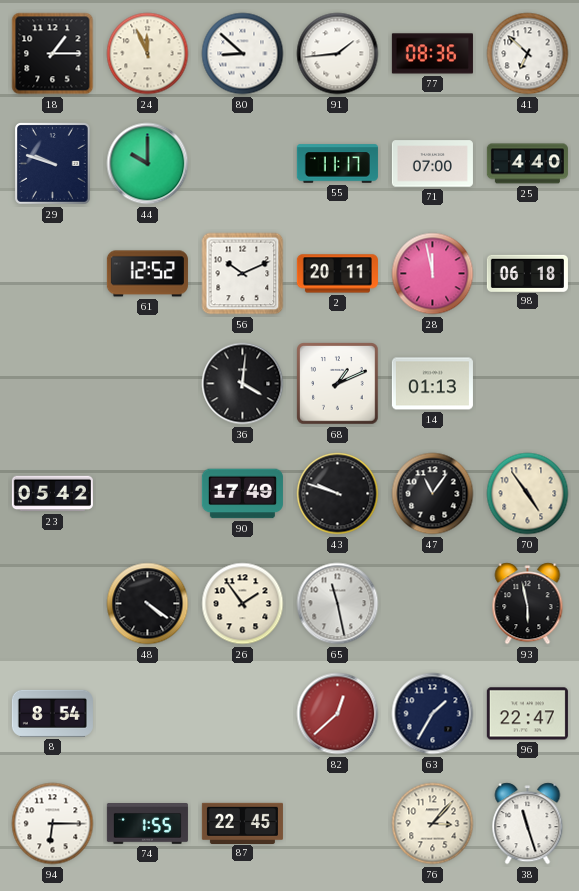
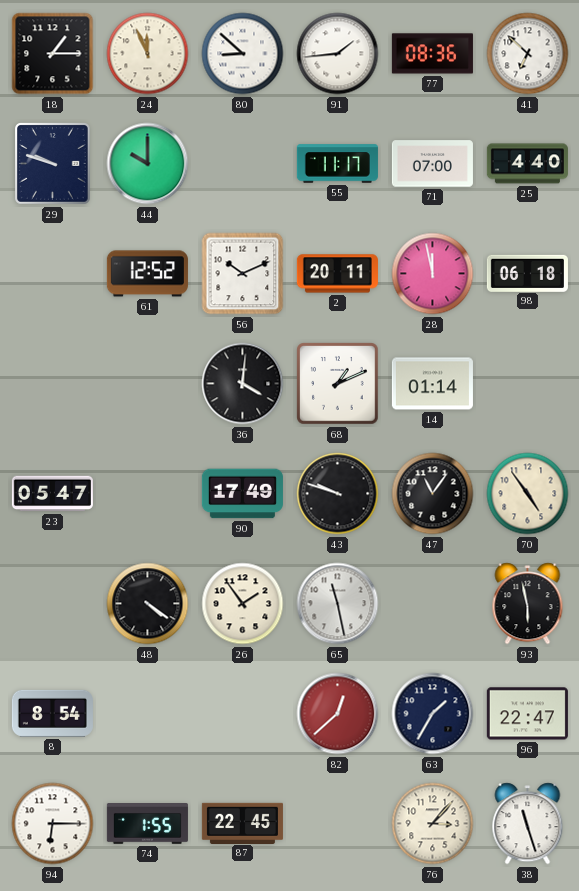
14: 01:13 -> 01:14 (432, 384)
23: 05:42 -> 05:47 (52, 494)
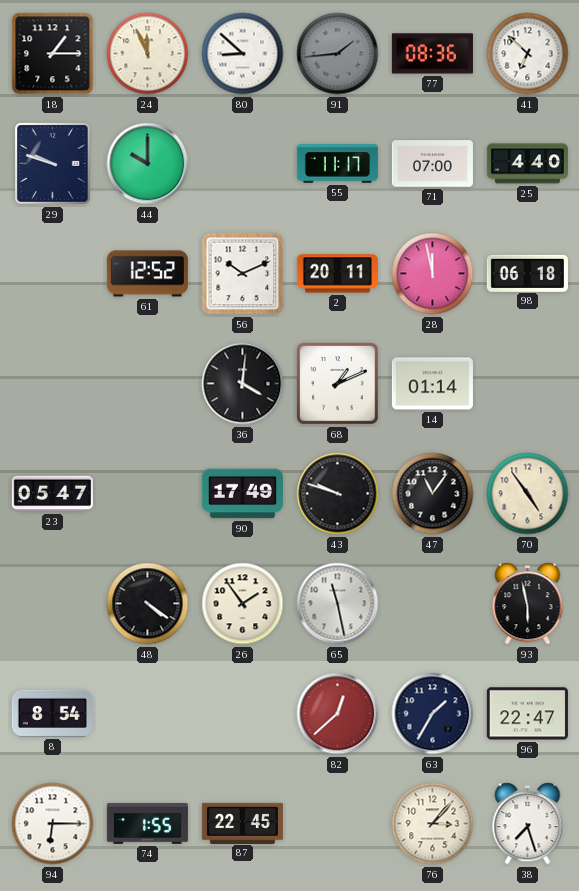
91 dial: white -> grey (338, 54)
38: 11:27 -> 7:27 (528, 824)
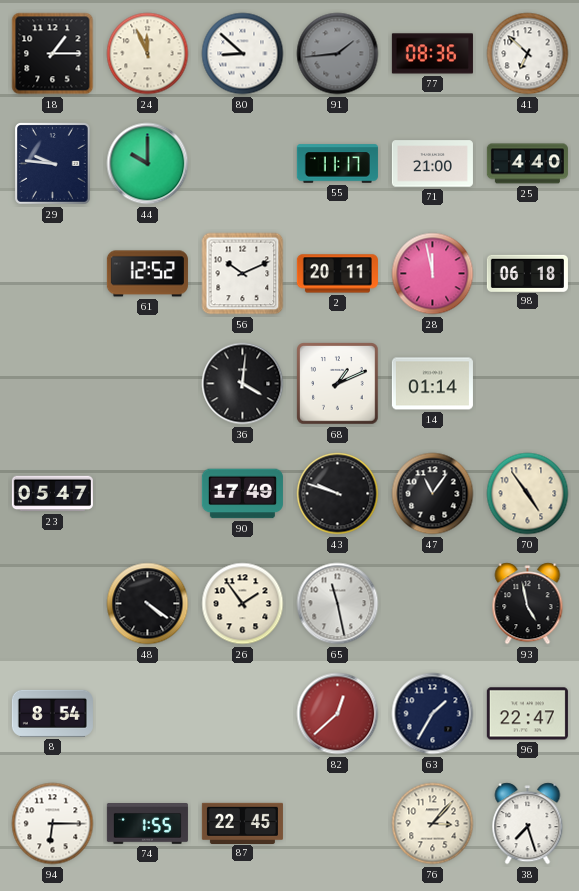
29: 9:48 -> 9:46 (53, 164)
71: 07:00 -> 21:00 (432, 164)
93: 5:58 -> 4:58 (528, 604)
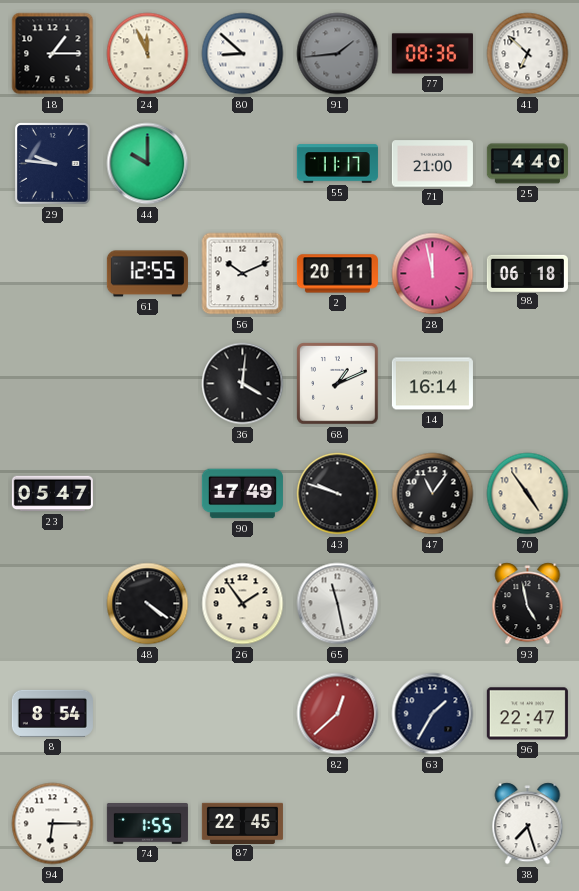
61: 12:52 -> 12:55 (147, 274)
14: 01:14 -> 16:14 (432, 384)
76: 3:07 -> none (433, 824)
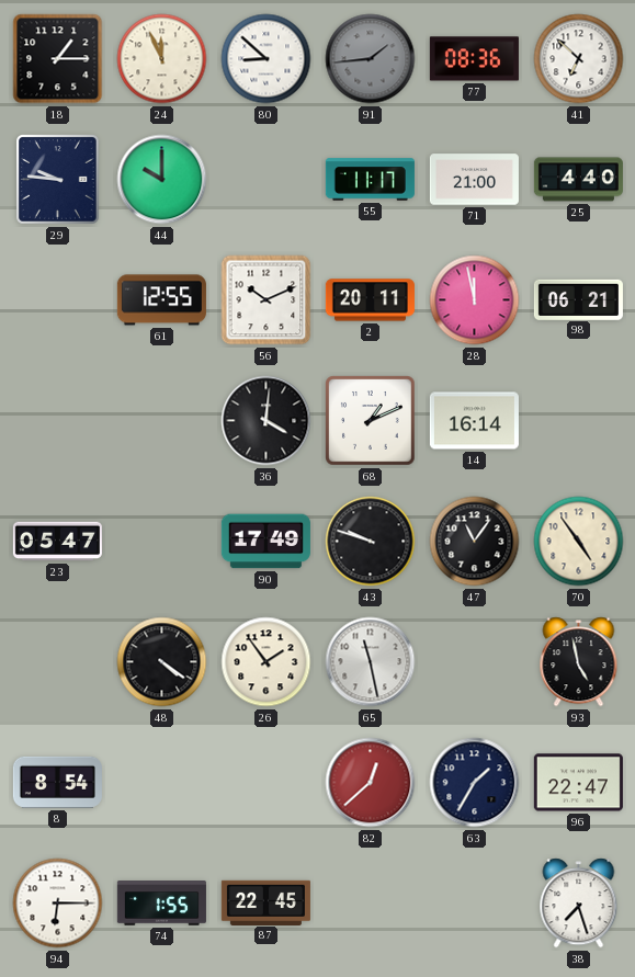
98: 06:18 -> 06:21 (578, 299)
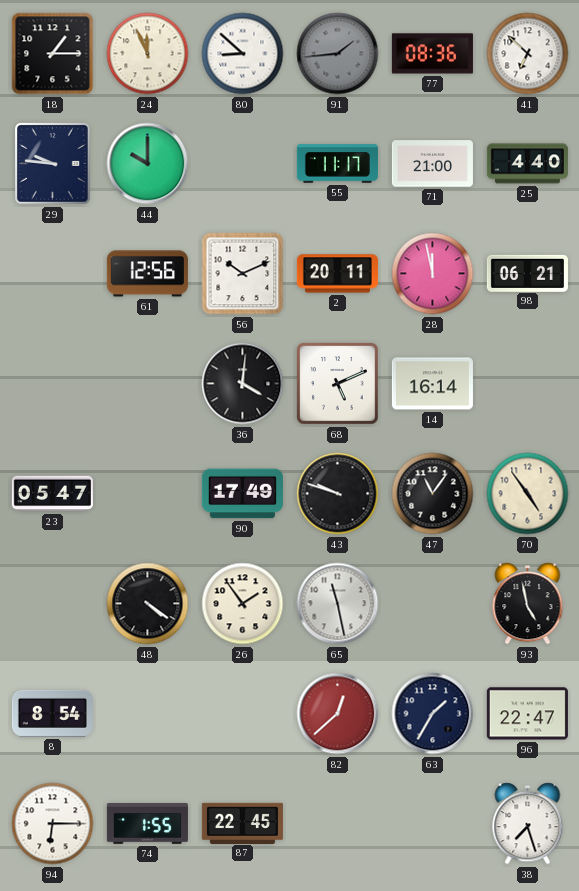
61: 12:55 -> 12:56 (147, 274)
68: 1:11 -> 5:11 (338, 384)
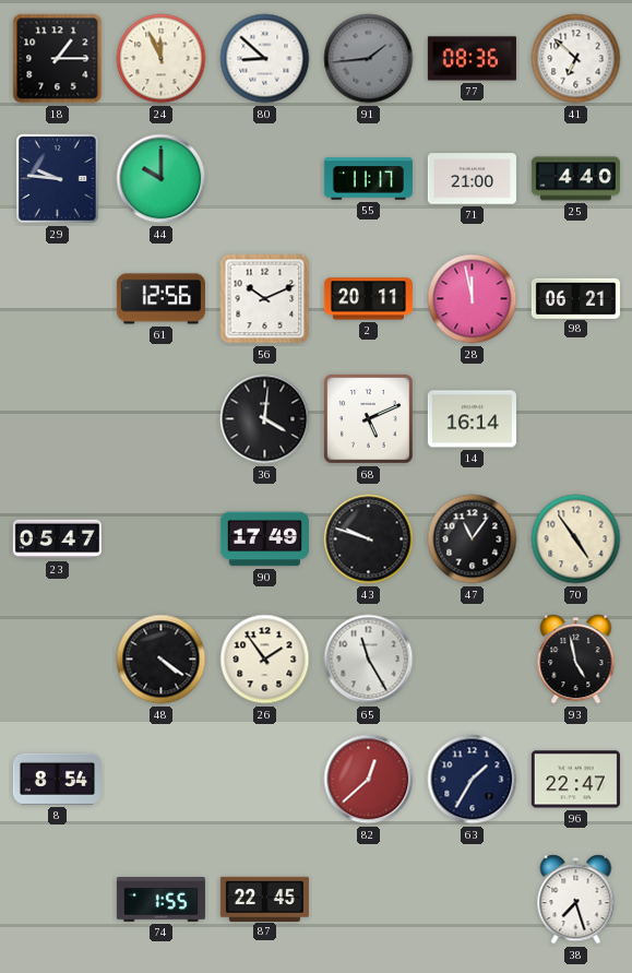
65: 11:28 -> 11:25 (369, 660)
94: 6:15 -> none (53, 824)
